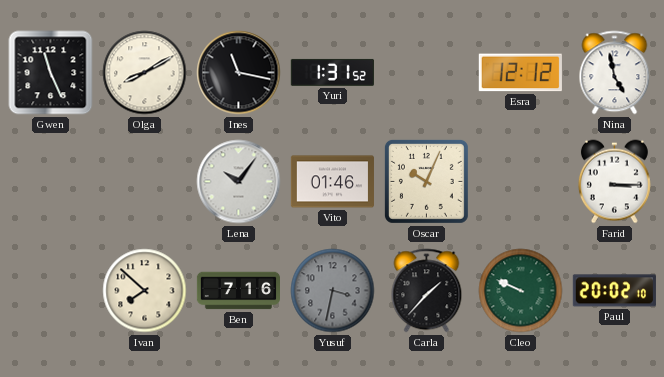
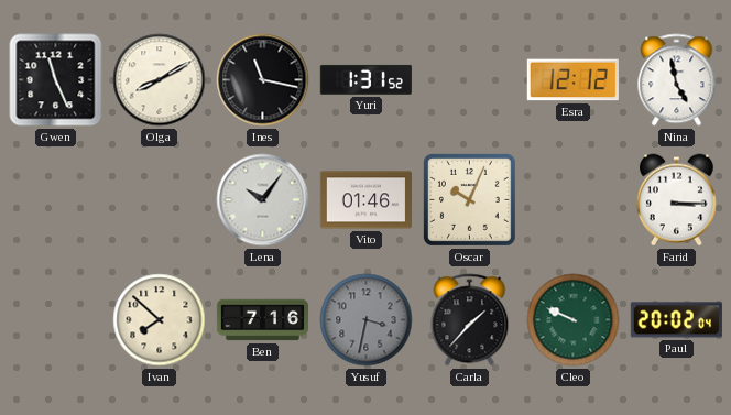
Paul: 20:02:10 -> 20:02:04 (676, 320)
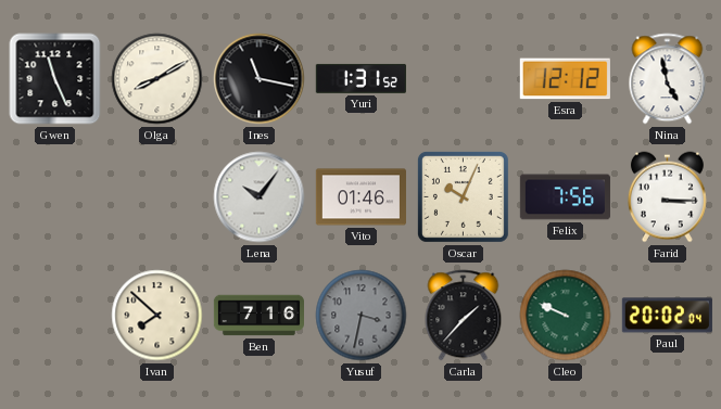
Felix: none -> 7:56 (565, 197)
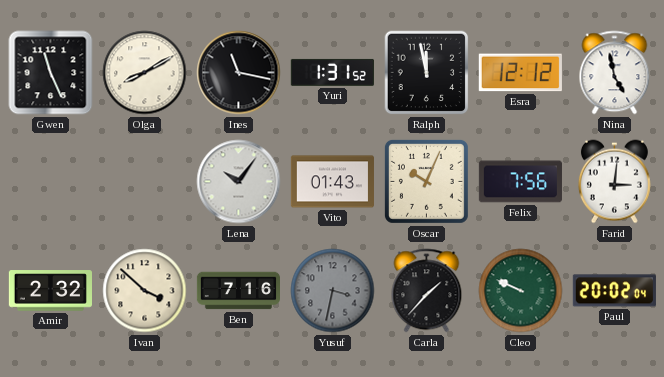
Ralph: none -> 11:58 (427, 73)
Vito: 01:46 -> 01:43 (332, 182)
Farid: 3:15 -> 3:01 (614, 182)
Amir: none -> 2:32 (50, 291)
Ivan: 7:52 -> 3:52 (145, 291)
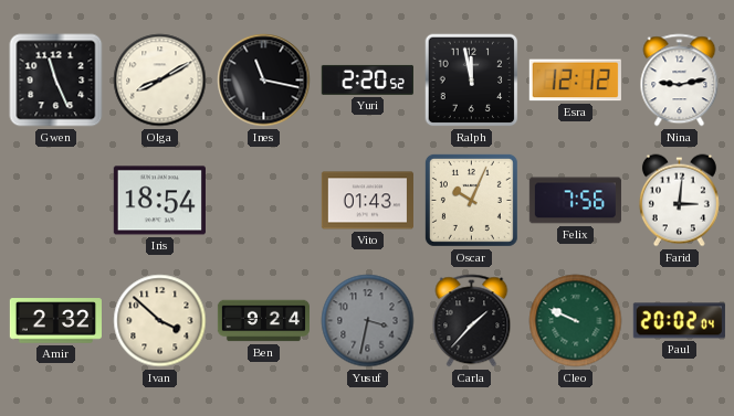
Yuri: 1:31 -> 2:20 (367, 79)
Nina: 4:58 -> 9:13 (680, 81)
Iris: none -> 18:54 (159, 201)
Lena: 10:06 -> none (239, 182)
Ben: 7:16 -> 9:24 (263, 321)
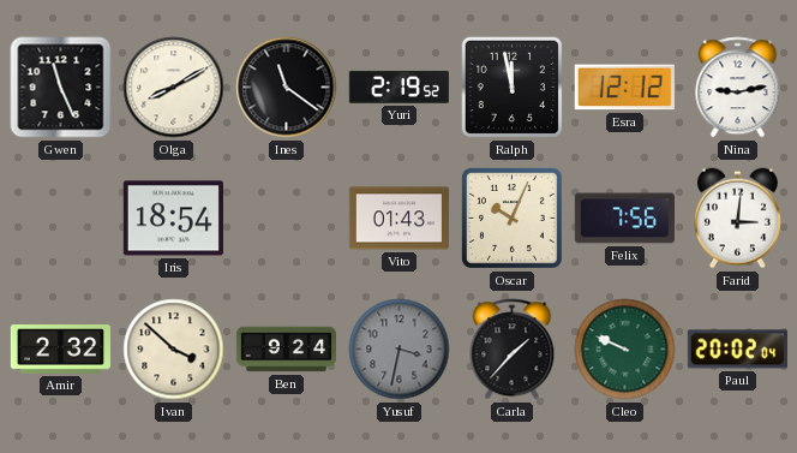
Ines: 11:17 -> 11:21 (287, 88)
Yuri: 2:20 -> 2:19 (398, 87)
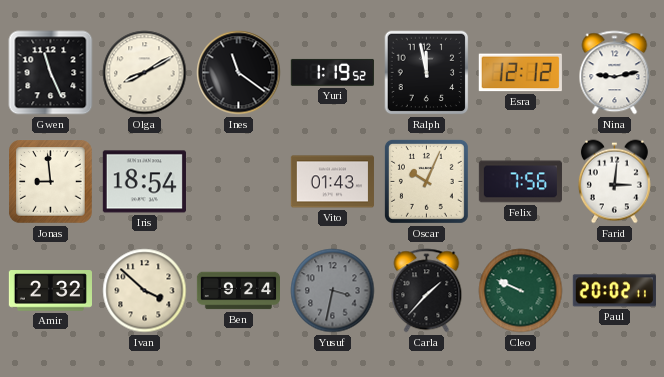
Yuri: 2:19 -> 1:19 (332, 72)
Jonas: none -> 8:59 (51, 182)
Paul: 20:02:04 -> 20:02:11 (614, 291)
